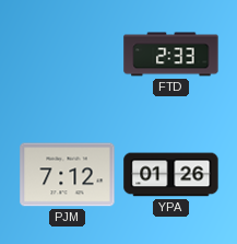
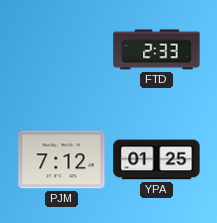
YPA: 01:26 -> 01:25 (157, 160)
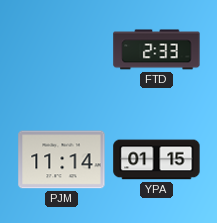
PJM: 7:12 -> 11:14 (62, 160)
YPA: 01:25 -> 01:15 (157, 160)
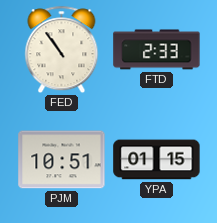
FED: none -> 10:54 (62, 50)
PJM: 11:14 -> 10:51 (62, 160)
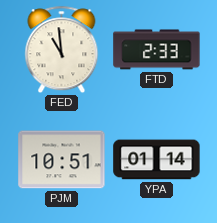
FED: 10:54 -> 10:59 (62, 50)
YPA: 01:15 -> 01:14 (157, 160)
